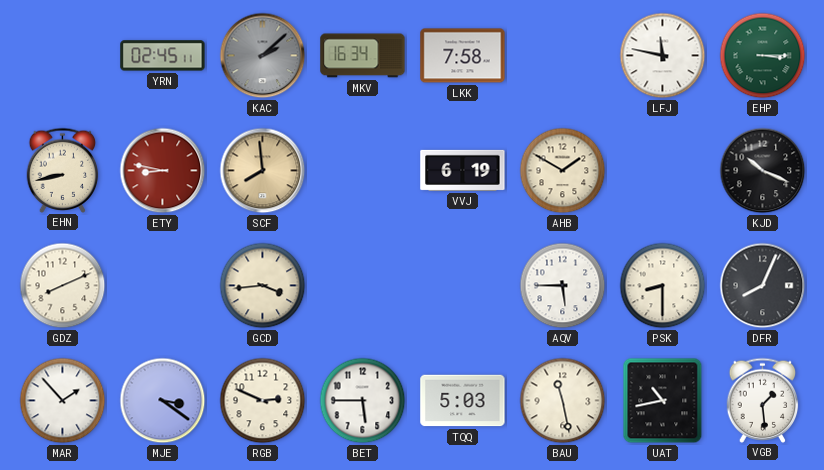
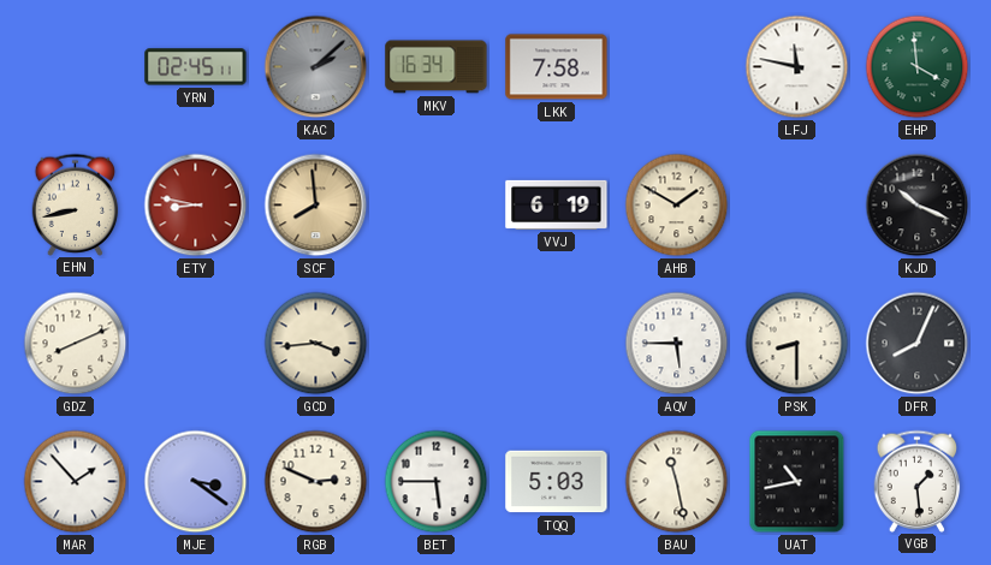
EHP: 3:15 -> 3:59 (918, 67)
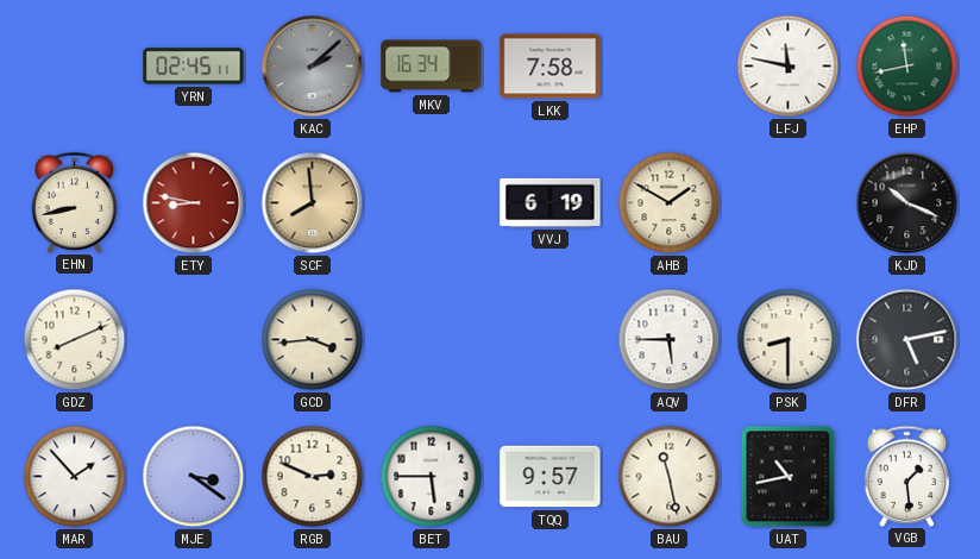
EHP: 3:59 -> 11:43 (907, 67)
DFR: 8:04 -> 5:13 (907, 340)
TQQ: 5:03 -> 9:57 (551, 477)
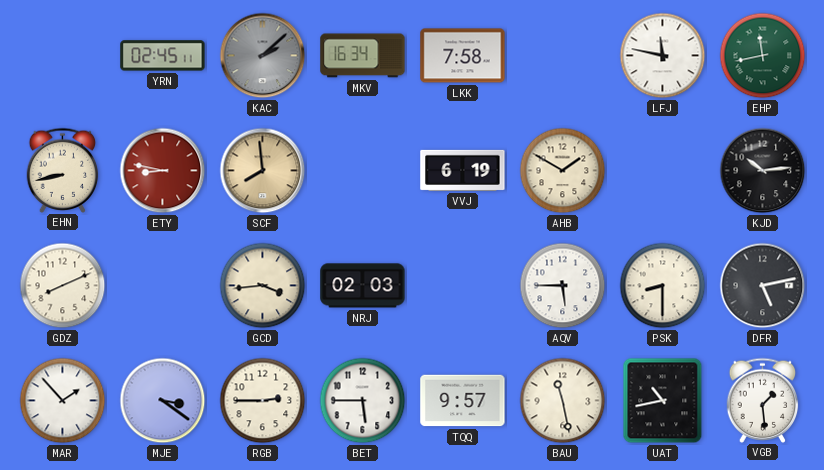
KJD: 10:19 -> 10:14 (763, 171)
NRJ: none -> 02:03 (363, 286)
RGB: 2:49 -> 2:45 (263, 401)
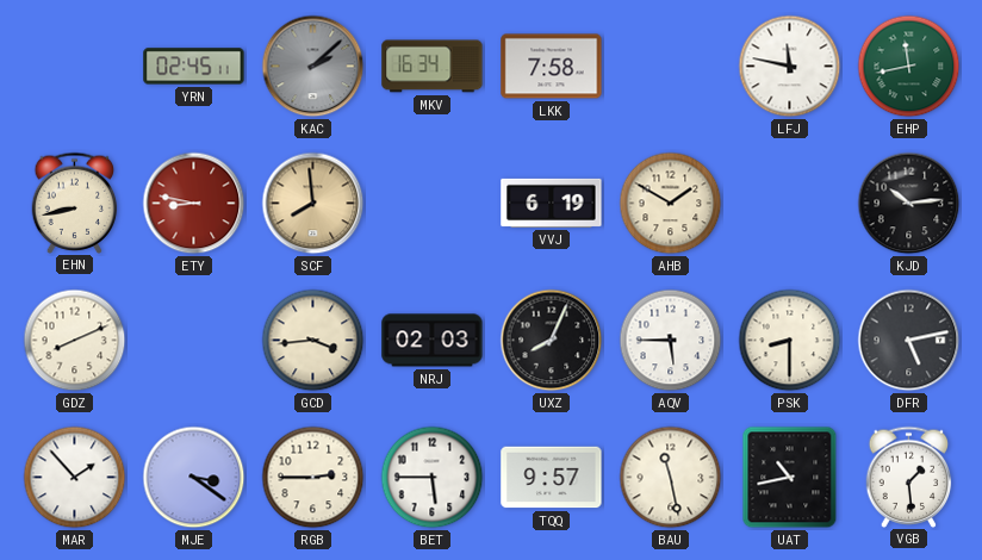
UXZ: none -> 8:04 (552, 341)
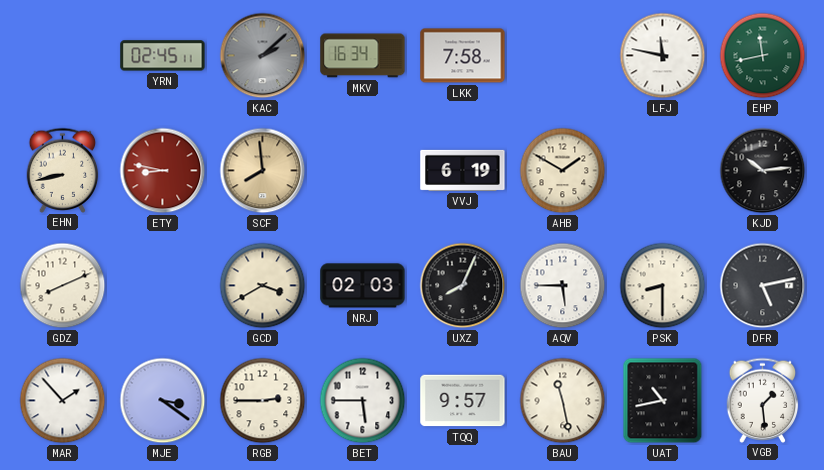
GCD: 3:44 -> 3:40 (263, 286)
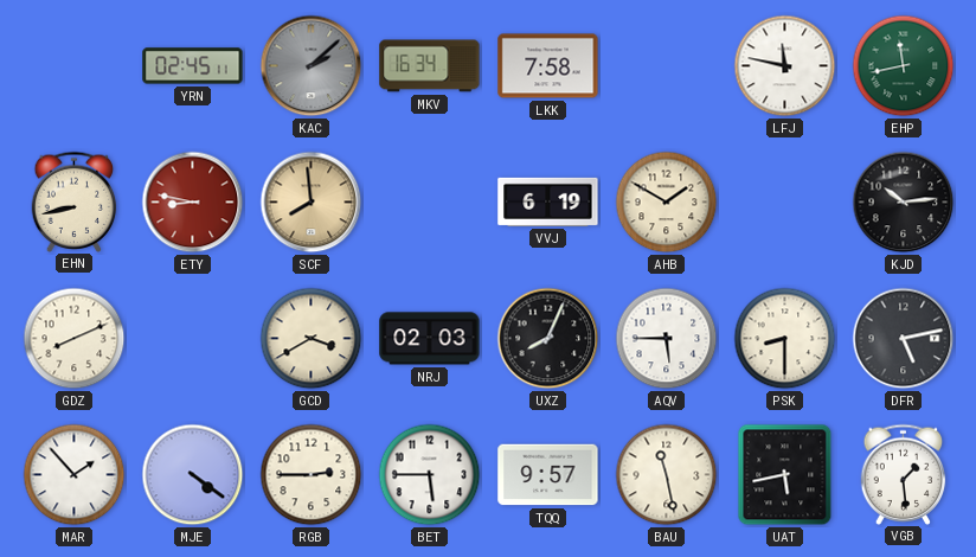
MJE: 3:21 -> 4:21 (193, 475)
UAT: 10:43 -> 5:43 (785, 475)
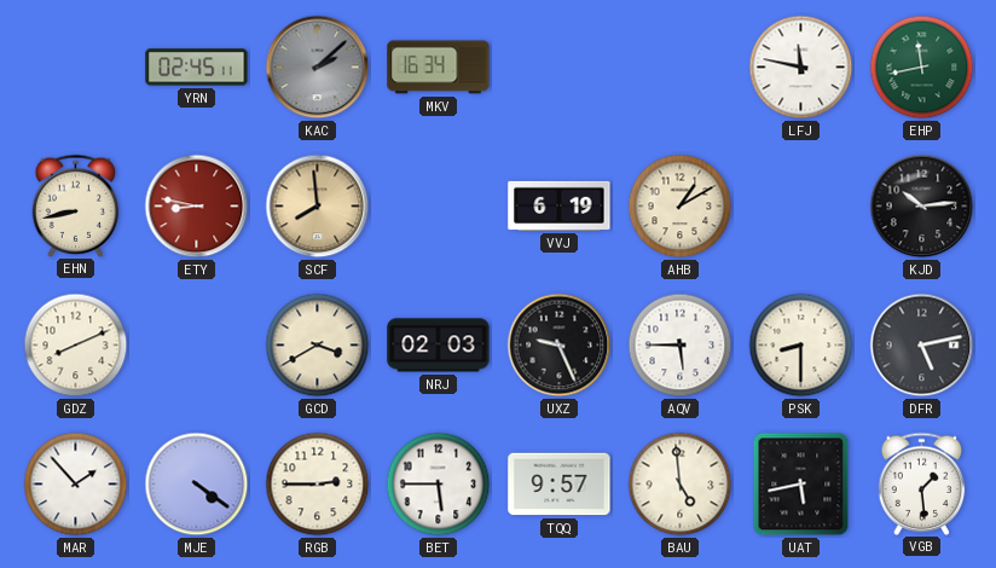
LKK: 7:58 -> none (548, 66)
AHB: 1:50 -> 1:10 (681, 207)
UXZ: 8:04 -> 9:26 (560, 346)
BAU: 11:28 -> 4:59 (681, 485)
